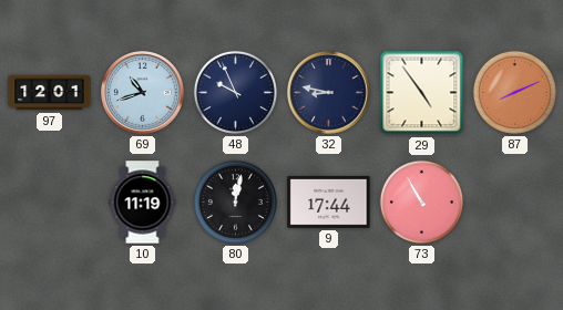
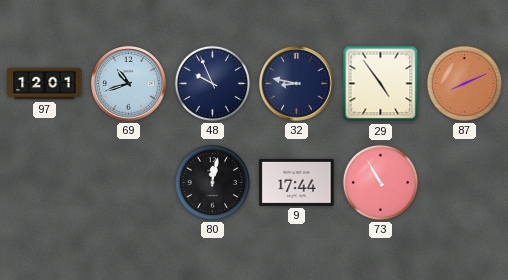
10: 11:19 -> none (143, 203)
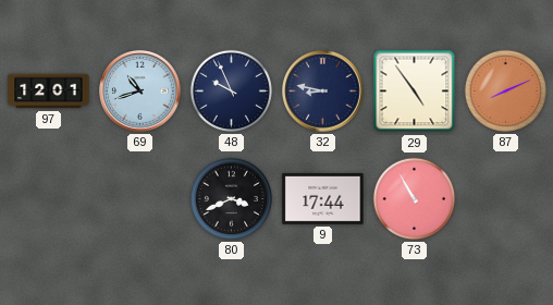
80: 12:02 -> 3:41 (231, 198)
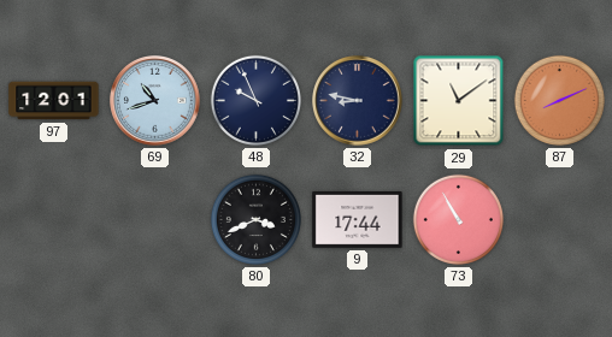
29: 4:54 -> 11:09 (459, 101)
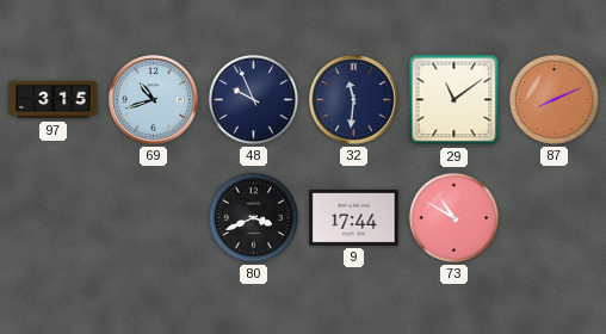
97: 12:01 -> 3:15 (54, 100)
32: 8:47 -> 11:31 (354, 100)
73: 10:55 -> 10:50 (453, 217)
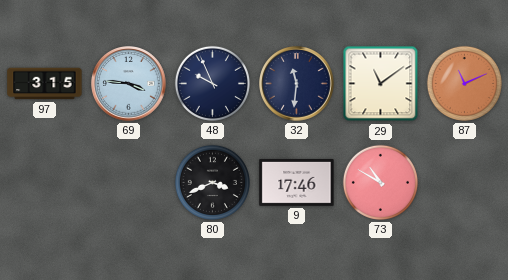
69: 10:42 -> 3:46 (129, 84)
87: 8:11 -> 11:11 (464, 83)
9: 17:44 -> 17:46 (297, 182)
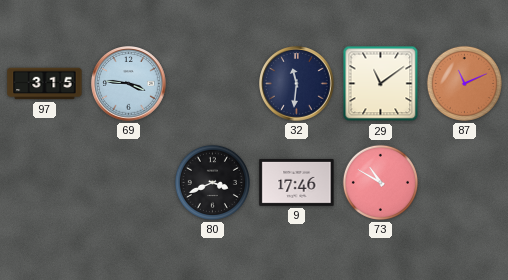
48: 9:56 -> none (212, 83)
